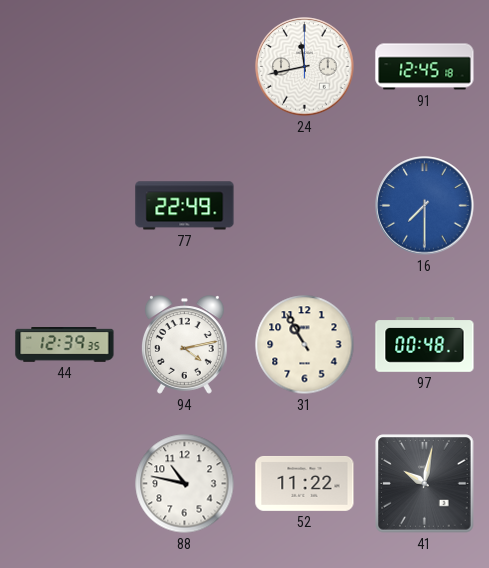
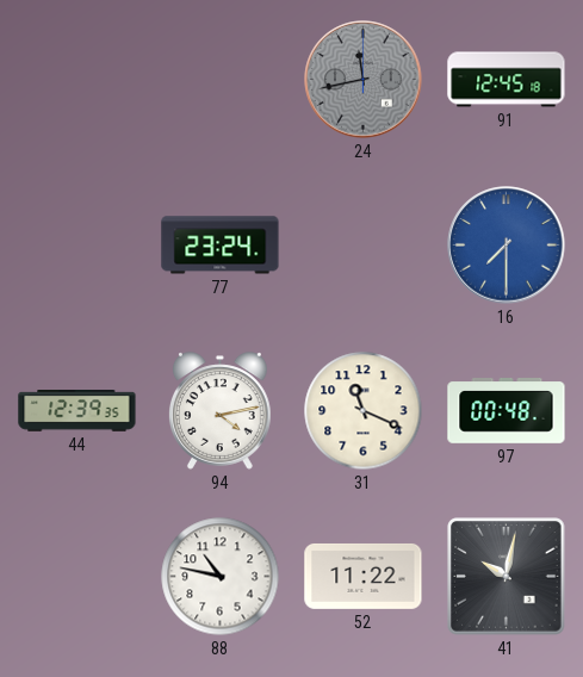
24 dial: white -> grey (364, 80)
77: 22:49 -> 23:24 (221, 246)
31: 10:55 -> 11:19 (364, 411)
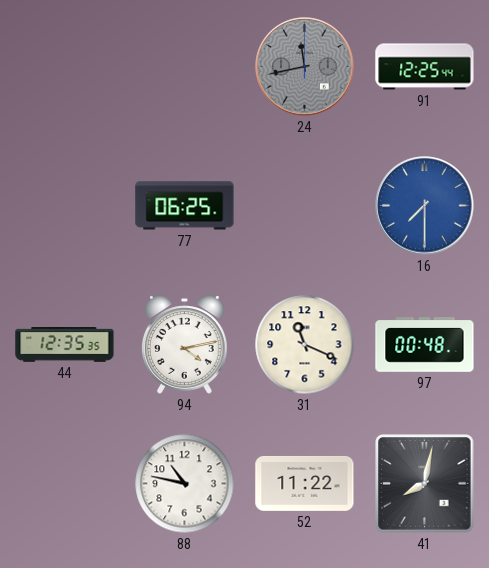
91: 12:45 -> 12:25 (425, 67)
77: 23:24 -> 06:25 (185, 206)
44: 12:39 -> 12:35 (65, 345)
41: 10:02 -> 8:02 (425, 484)
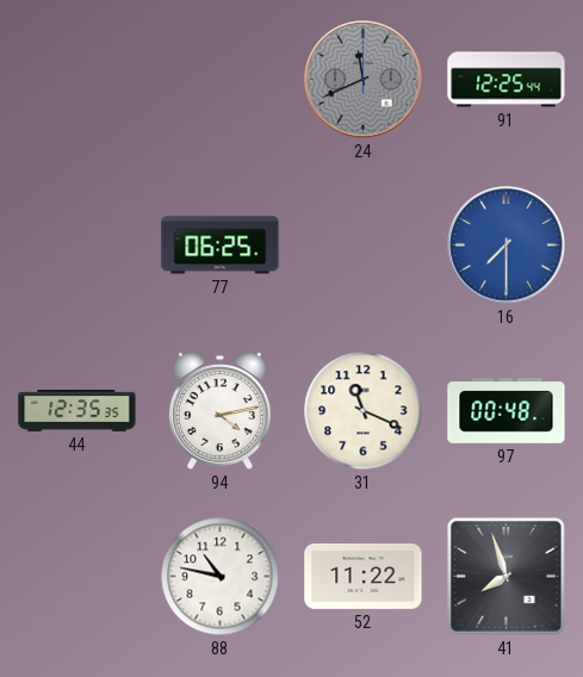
24: 11:43 -> 11:41 (364, 80)
41: 8:02 -> 7:57 (507, 577)
